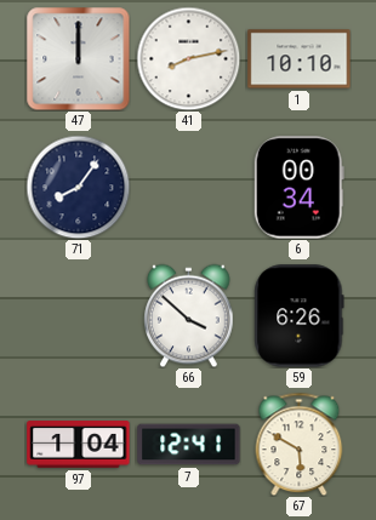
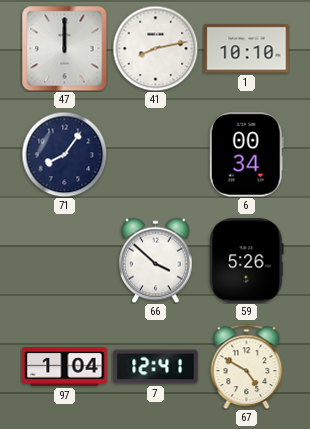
59: 6:26 -> 5:26 (247, 261)
67: 5:50 -> 4:50 (247, 366)
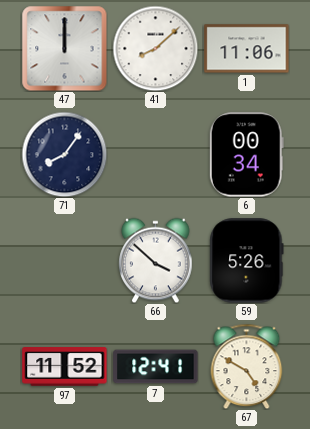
41: 8:13 -> 8:08 (155, 48)
1: 10:10 -> 11:06 (247, 49)
97: 1:04 -> 11:52 (65, 367)
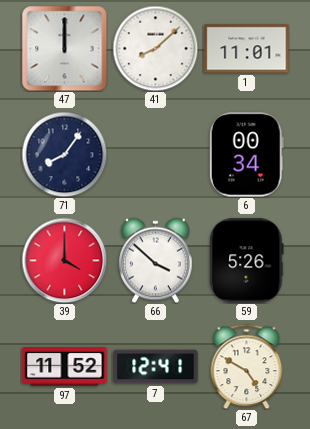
1: 11:06 -> 11:01 (247, 49)
39: none -> 4:00 (64, 260)
